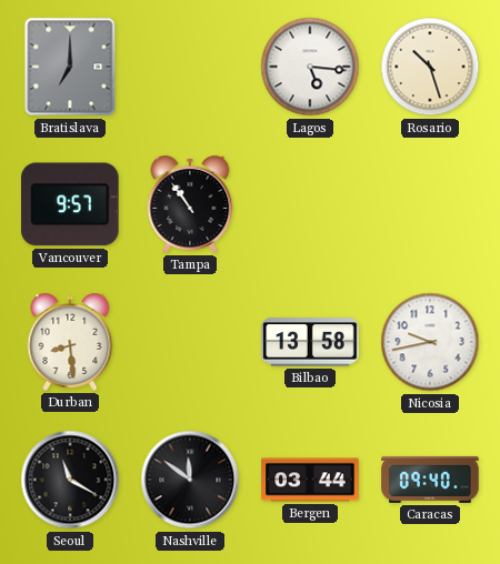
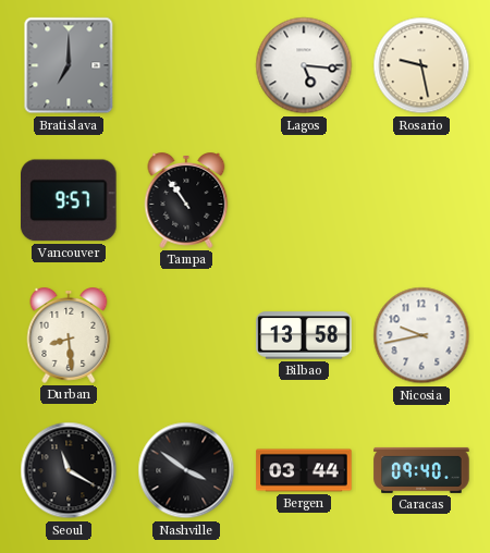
Rosario: 10:27 -> 9:28 (421, 65)
Nashville: 11:51 -> 3:51 (186, 470)
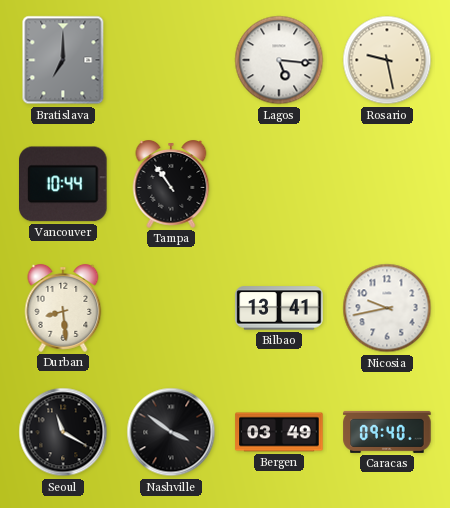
Vancouver: 9:57 -> 10:44 (64, 184)
Bilbao: 13:58 -> 13:41 (279, 308)
Bergen: 03:44 -> 03:49 (279, 432)
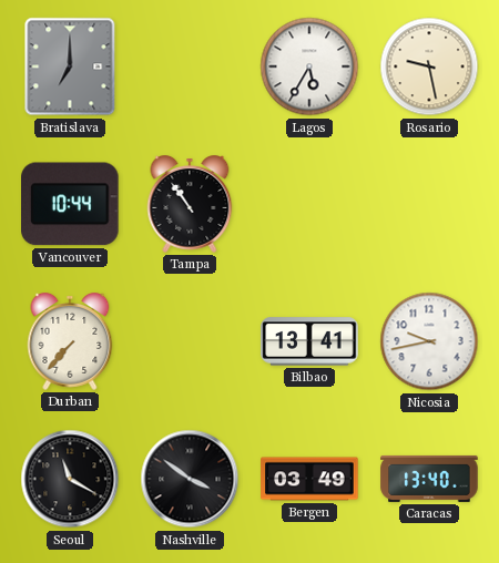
Lagos: 5:16 -> 5:35 (309, 66)
Durban: 8:29 -> 7:37 (70, 342)
Caracas: 09:40 -> 13:40 (429, 479)
